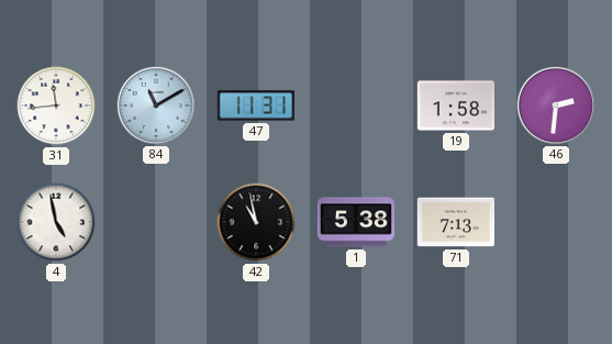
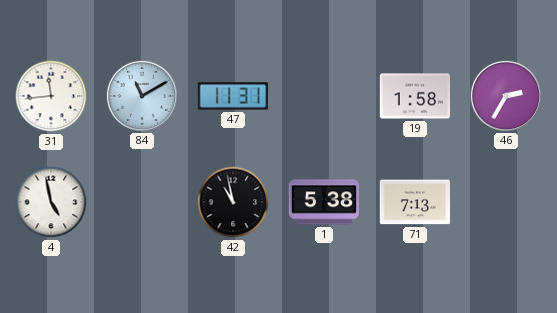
46: 2:31 -> 2:35 (505, 95)
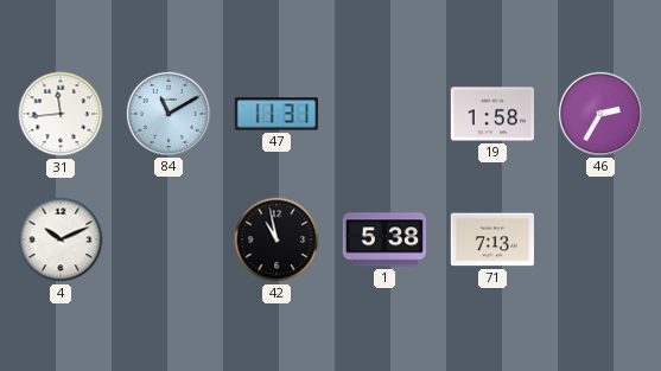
4: 4:58 -> 10:11 (61, 239)
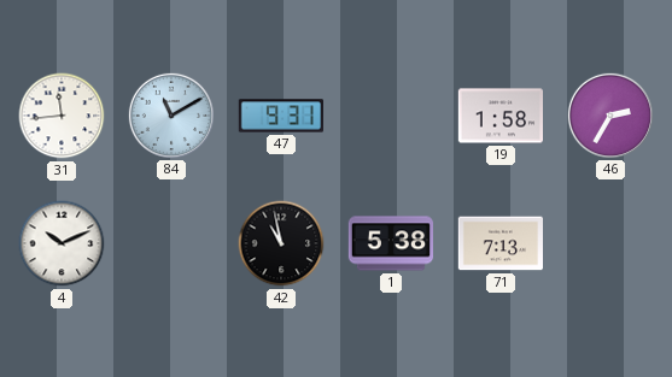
47: 11:31 -> 9:31 (280, 116)
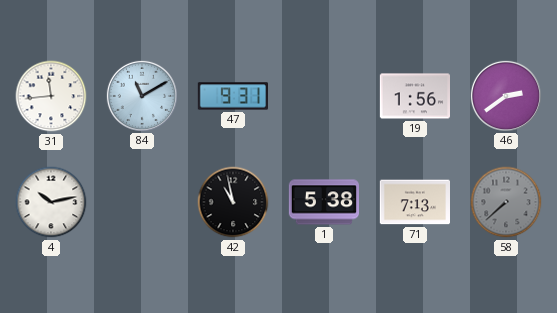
19: 1:58 -> 1:56 (414, 96)
46: 2:35 -> 2:39 (505, 95)
4: 10:11 -> 10:13 (51, 202)
58: none -> 7:38 (506, 202)
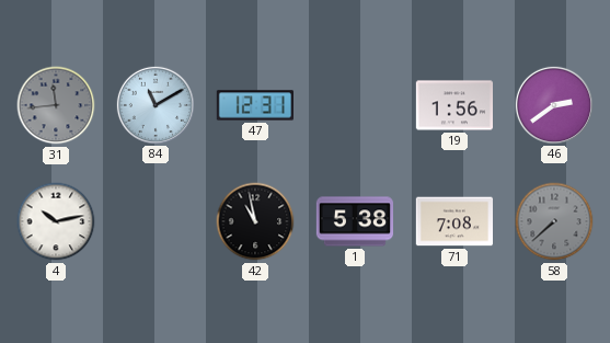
31 dial: white -> grey (56, 105)
47: 9:31 -> 12:31 (254, 105)
71: 7:13 -> 7:08 (453, 221)
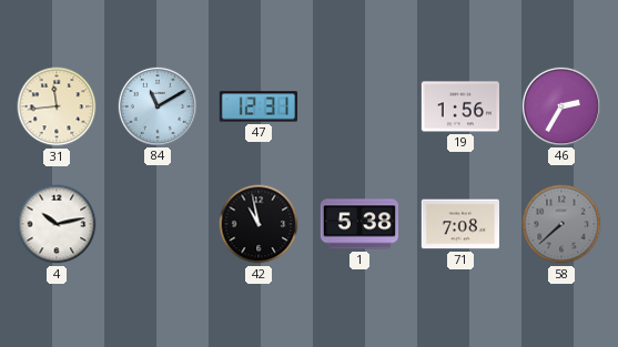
31 dial: grey -> cream (57, 106)
46: 2:39 -> 2:35 (560, 105)
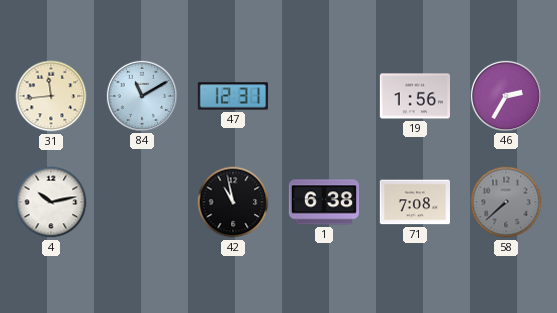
1: 5:38 -> 6:38 (324, 202)
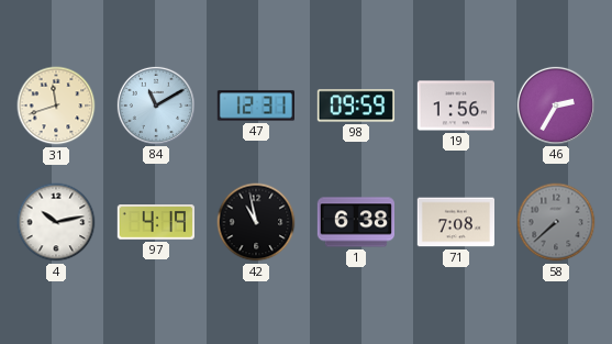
31: 11:44 -> 11:42 (56, 106)
98: none -> 09:59 (356, 106)
97: none -> 4:19 (155, 223)
